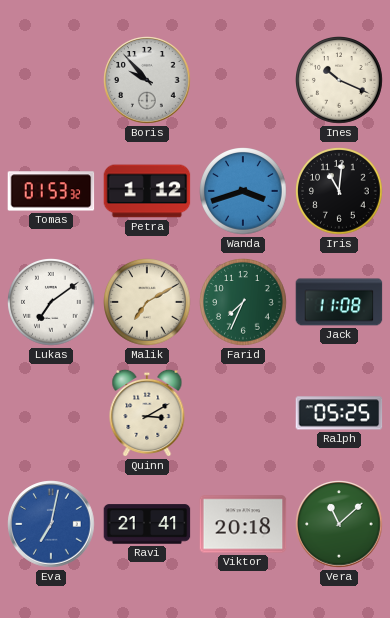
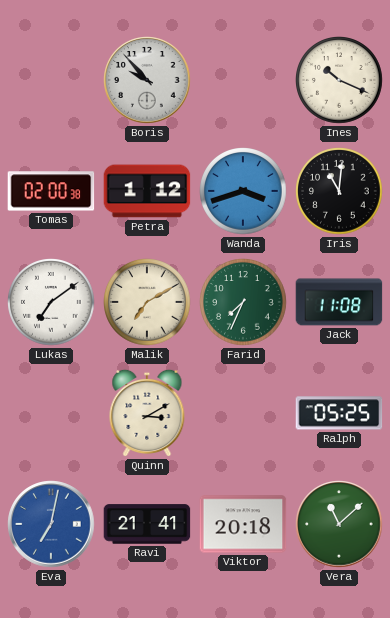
Tomas: 01:53 -> 02:00 (51, 191)
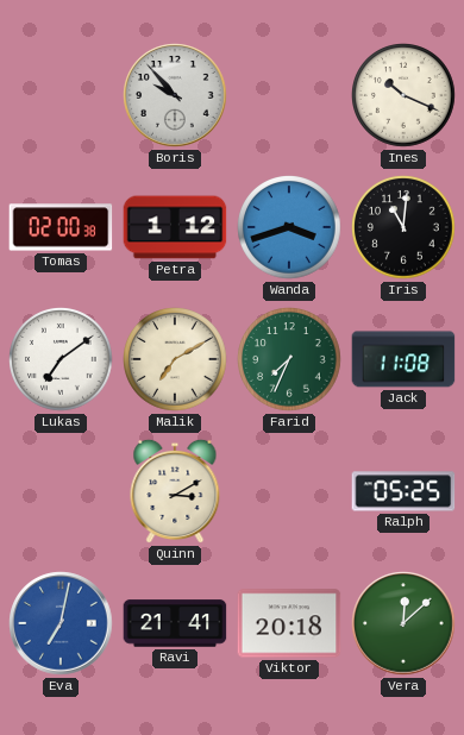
Vera: 11:08 -> 12:08 (403, 623)
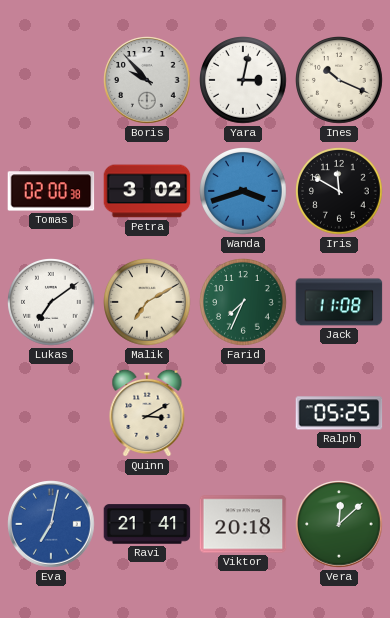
Yara: none -> 3:02 (244, 81)
Petra: 1:12 -> 3:02 (147, 191)
Iris: 11:01 -> 11:50 (340, 192)
